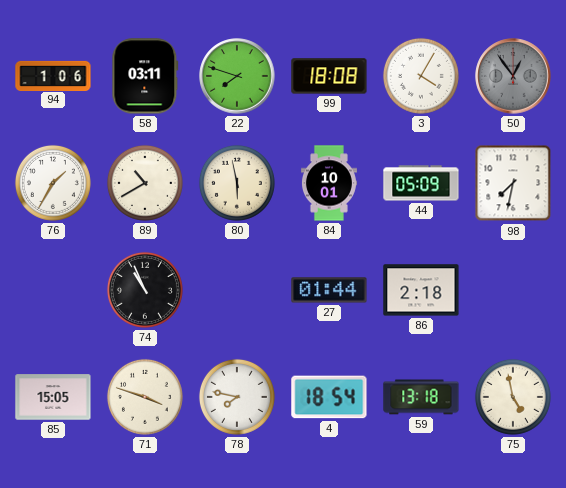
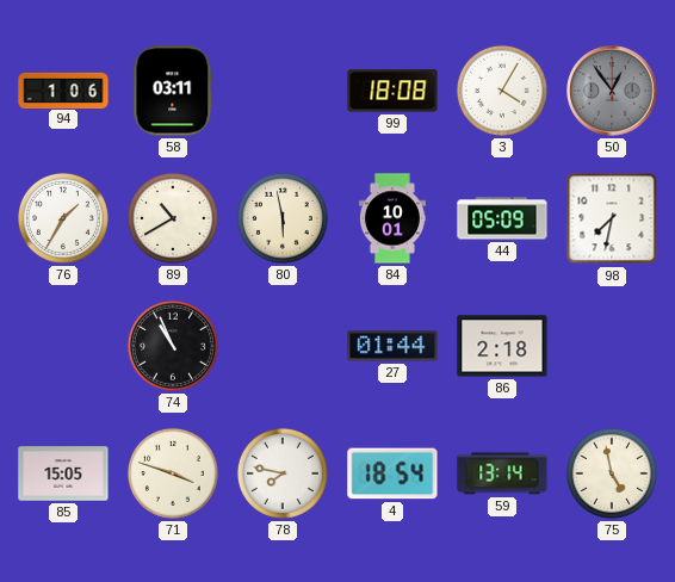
22: 7:48 -> none (237, 76)
59: 13:18 -> 13:14 (502, 473)
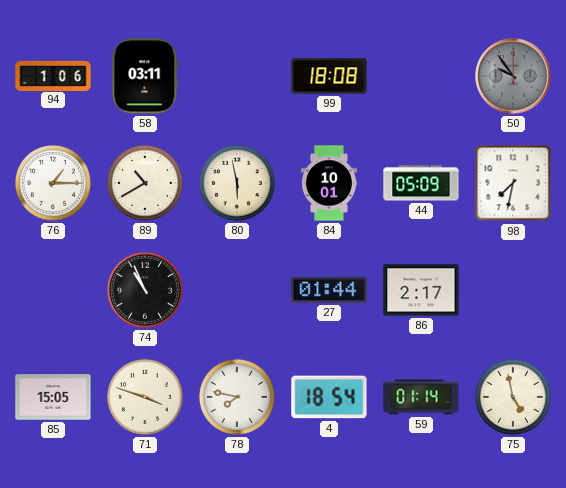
3: 4:05 -> none (502, 91)
50: 12:54 -> 9:54 (513, 76)
76: 1:35 -> 1:15 (53, 183)
86: 2:18 -> 2:17 (421, 290)
59: 13:14 -> 01:14 (421, 397)
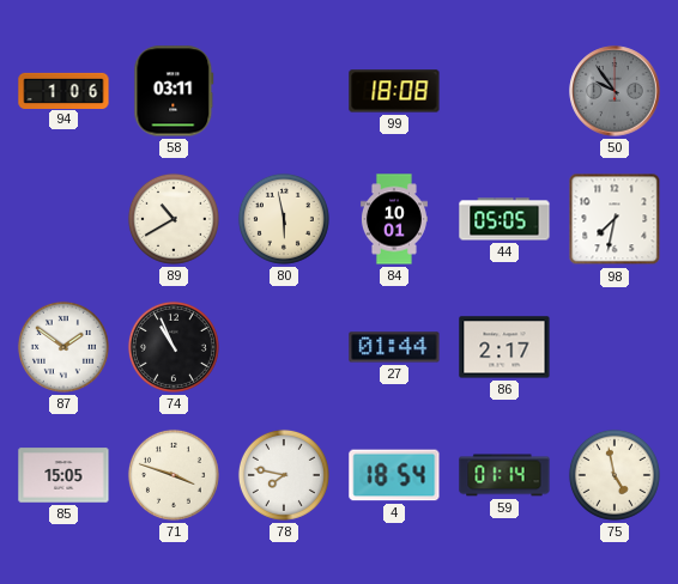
76: 1:15 -> none (53, 183)
44: 05:09 -> 05:05 (504, 219)
87: none -> 1:51 (63, 347)
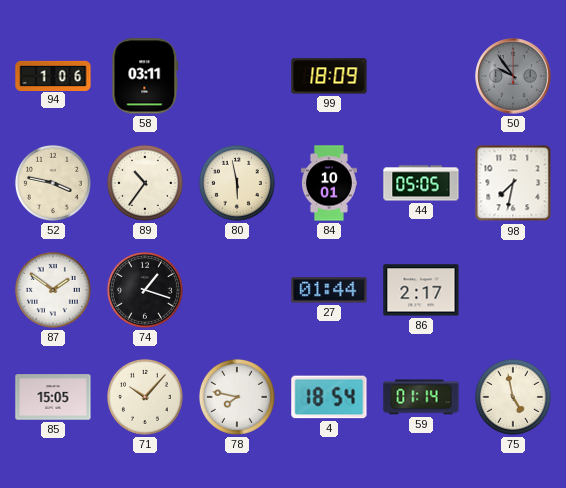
99: 18:08 -> 18:09 (329, 76)
52: none -> 3:47 (53, 183)
89: 10:40 -> 10:36 (145, 183)
74: 10:56 -> 1:18 (145, 290)
71: 3:48 -> 10:07 (145, 397)
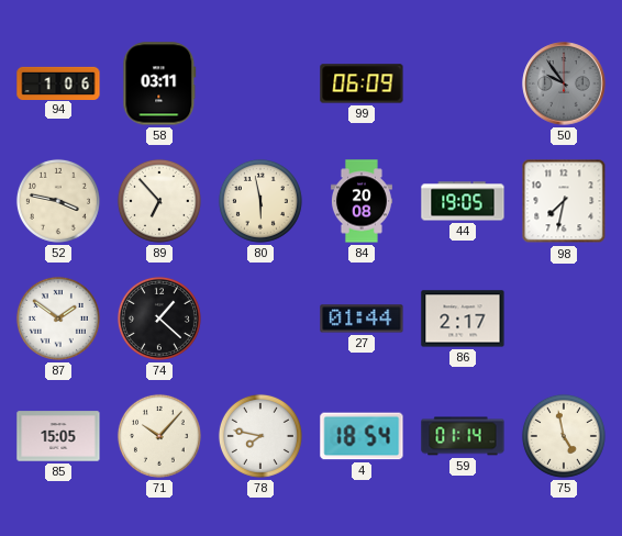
99: 18:09 -> 06:09 (362, 83)
89: 10:36 -> 6:53 (159, 201)
84: 10:01 -> 20:08 (362, 201)
44: 05:05 -> 19:05 (463, 201)
74: 1:18 -> 1:22 (159, 319)
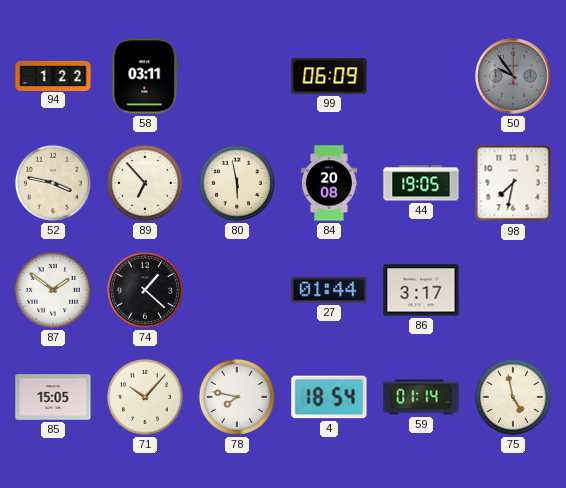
94: 1:06 -> 1:22 (53, 75)
86: 2:17 -> 3:17 (421, 290)
